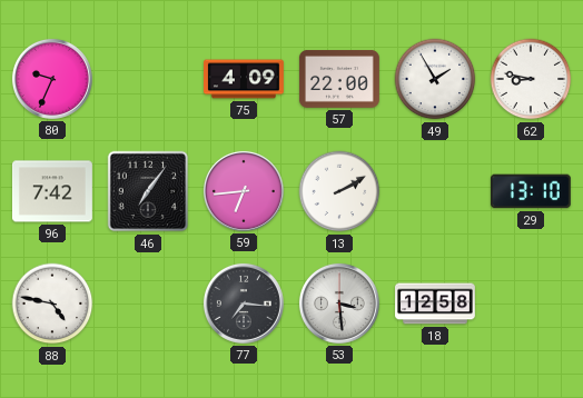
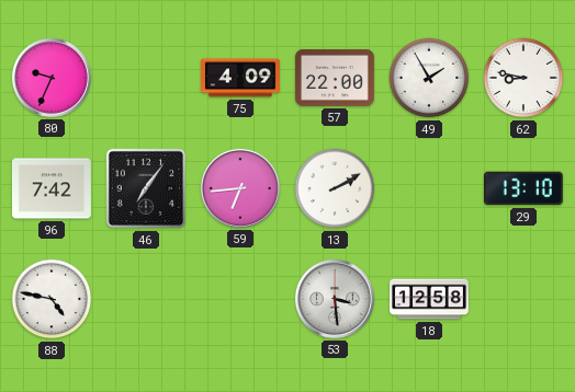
77: 7:16 -> none (244, 304)
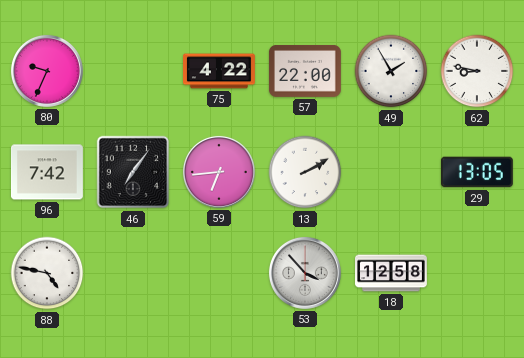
75: 4:09 -> 4:22 (220, 71)
29: 13:10 -> 13:05 (477, 172)
53: 3:29 -> 3:53 (305, 273)
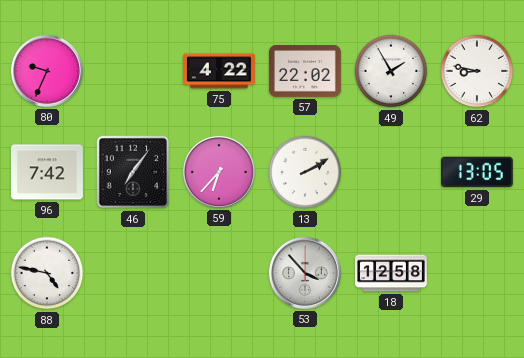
57: 22:00 -> 22:02 (305, 72)
59: 6:44 -> 6:37 (219, 172)
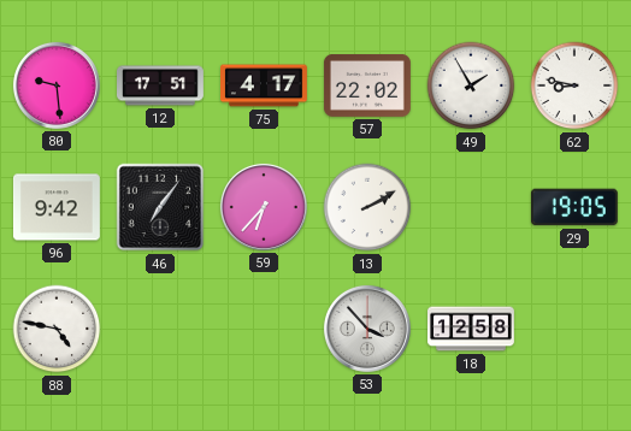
80: 9:34 -> 9:29 (57, 85)
12: none -> 17:51 (161, 85)
75: 4:22 -> 4:17 (265, 85)
96: 7:42 -> 9:42 (57, 207)
29: 13:05 -> 19:05 (574, 207)
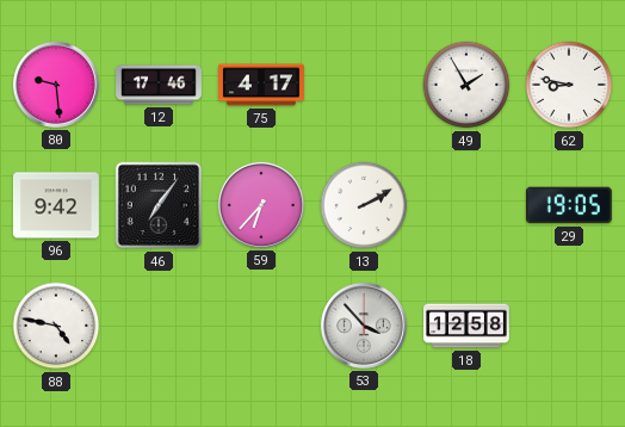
12: 17:51 -> 17:46 (160, 85)
57: 22:02 -> none (367, 87)
